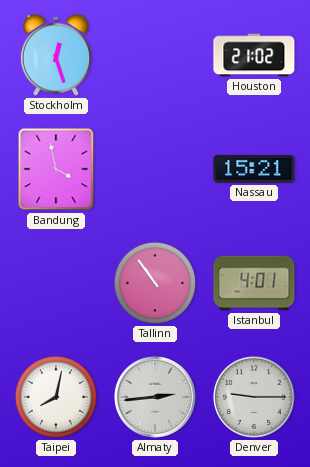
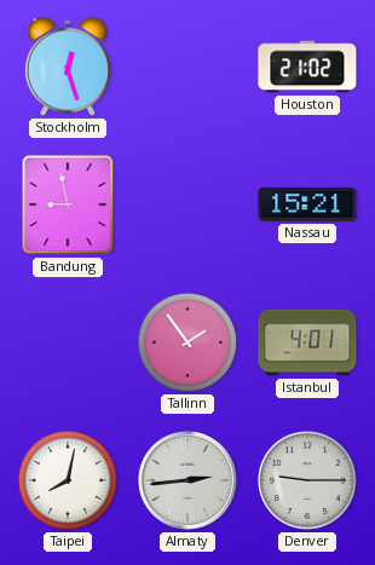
Bandung: 3:58 -> 8:58 (68, 204)
Tallinn: 10:54 -> 1:54 (187, 342)
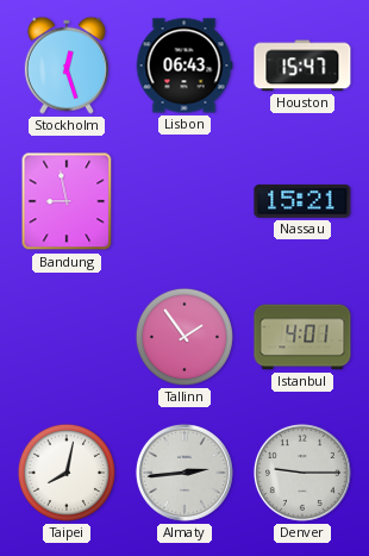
Lisbon: none -> 06:43 (185, 65)
Houston: 21:02 -> 15:47 (302, 65)
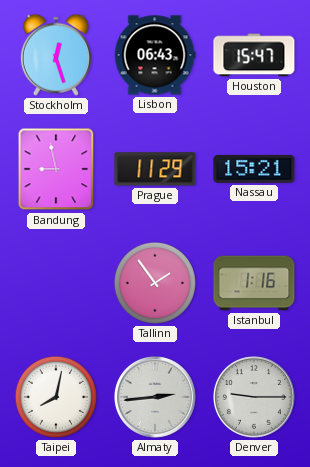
Prague: none -> 11:29 (155, 169)
Istanbul: 4:01 -> 1:16 (254, 283)
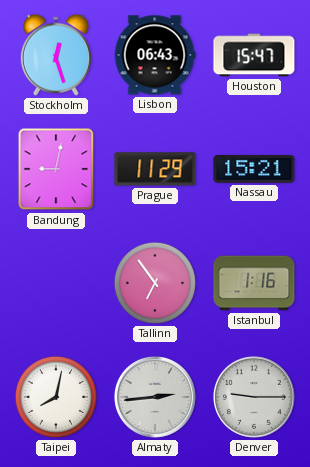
Bandung: 8:58 -> 9:02 (56, 169)
Tallinn: 1:54 -> 6:54 (155, 283)
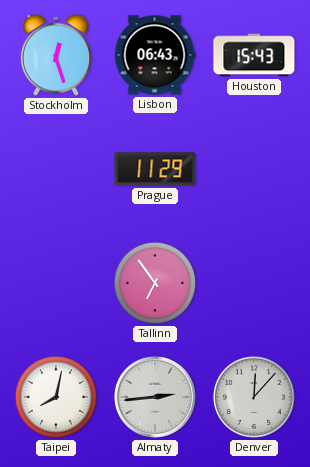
Houston: 15:47 -> 15:43 (254, 55)
Bandung: 9:02 -> none (56, 169)
Nassau: 15:21 -> none (254, 169)
Istanbul: 1:16 -> none (254, 283)
Denver: 9:15 -> 12:07 (254, 397)
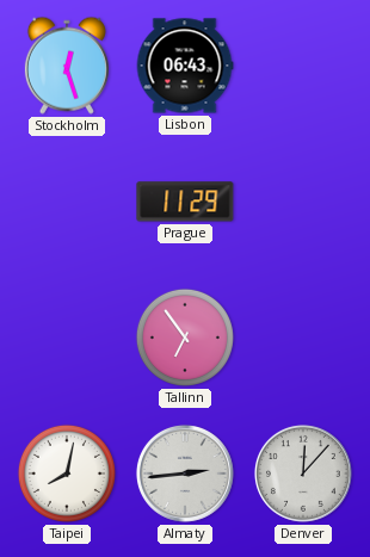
Houston: 15:43 -> none (254, 55)
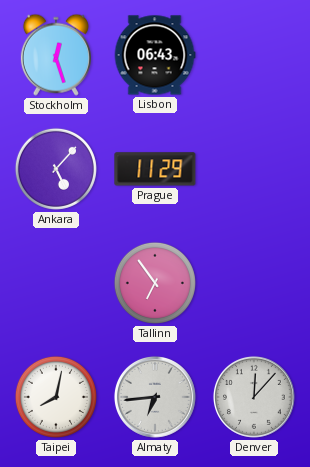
Ankara: none -> 5:07 (56, 169)
Almaty: 2:44 -> 6:44 (155, 397)
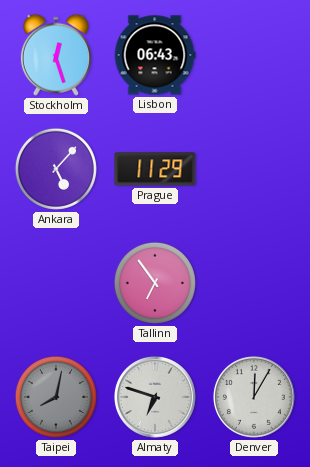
Taipei dial: white -> grey (56, 397)
Almaty: 6:44 -> 6:48 (155, 397)
Denver: 12:07 -> 12:05 (254, 397)
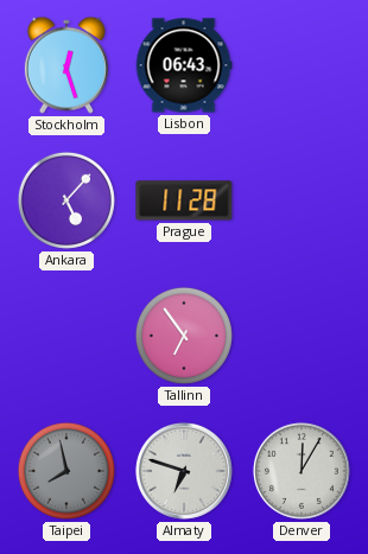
Prague: 11:29 -> 11:28 (184, 200)
Taipei: 8:02 -> 7:58 (66, 471)
